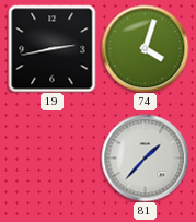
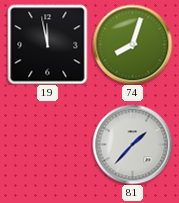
19: 2:43 -> 11:58 (47, 44)
74: 4:03 -> 8:03 (132, 44)
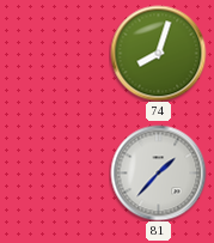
19: 11:58 -> none (47, 44)
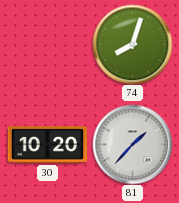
30: none -> 10:20 (47, 145)
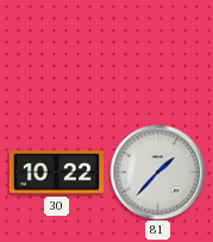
74: 8:03 -> none (132, 44)
30: 10:20 -> 10:22 (56, 173)
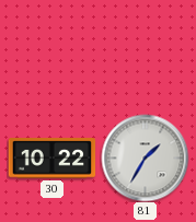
81: 1:37 -> 1:35 (145, 157)
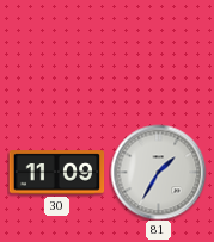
30: 10:22 -> 11:09 (56, 173)
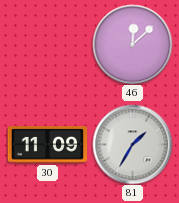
46: none -> 12:08 (132, 44)
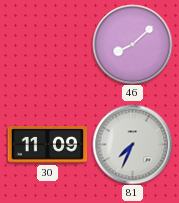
46: 12:08 -> 8:08 (132, 44)
81: 1:35 -> 7:34 (132, 144)
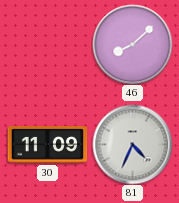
81: 7:34 -> 4:34 (132, 144)
